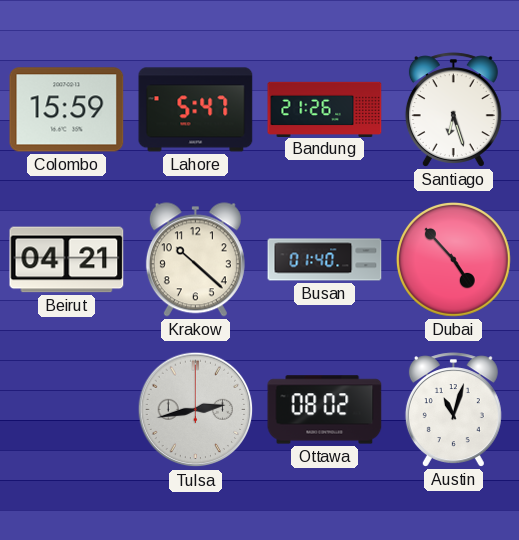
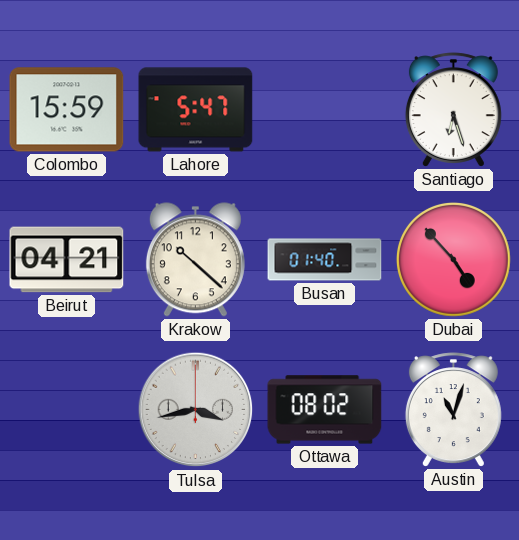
Bandung: 21:26 -> none (325, 109)
Tulsa: 2:43 -> 3:43 (196, 410)
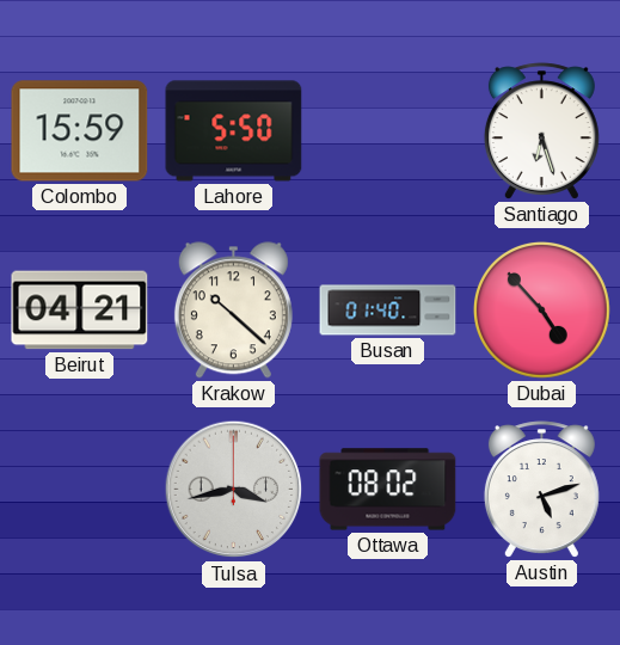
Lahore: 5:47 -> 5:50 (234, 131)
Austin: 11:03 -> 5:12 (541, 490)
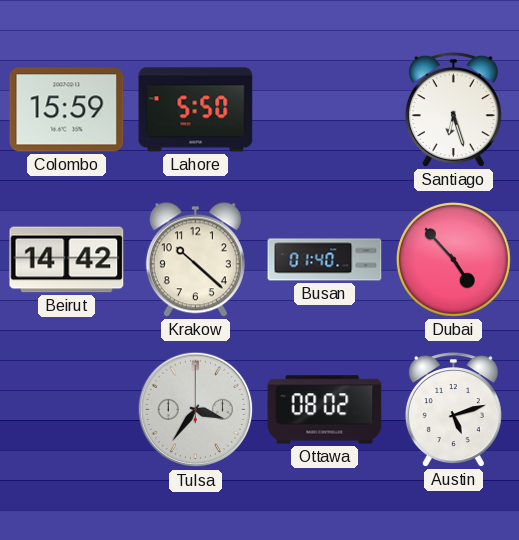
Beirut: 04:21 -> 14:42 (67, 260)
Tulsa: 3:43 -> 3:36 (196, 410)
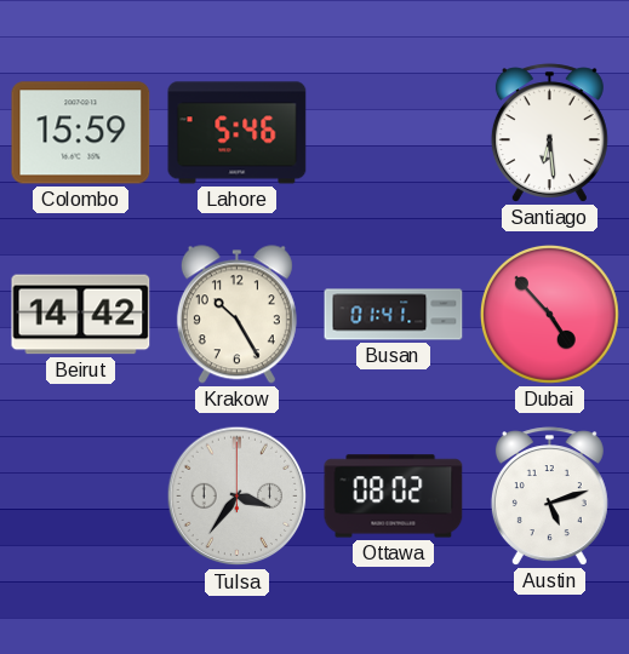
Lahore: 5:50 -> 5:46 (238, 133)
Santiago: 6:27 -> 6:29 (549, 133)
Krakow: 10:22 -> 10:25 (236, 315)
Busan: 01:40 -> 01:41 (394, 315)
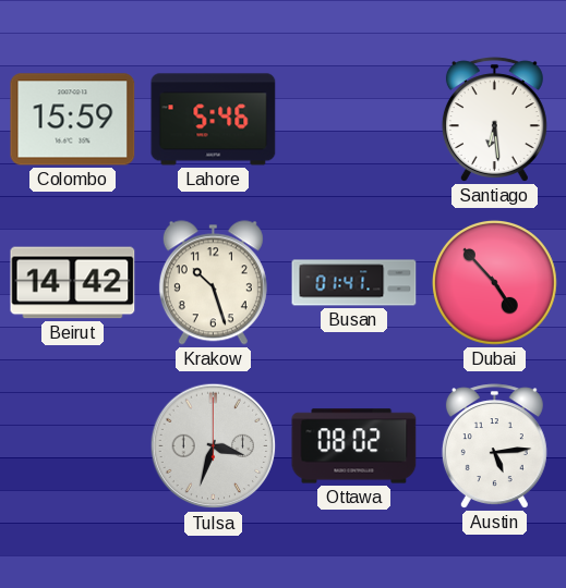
Krakow: 10:25 -> 10:27 (213, 283)
Tulsa: 3:36 -> 3:33 (214, 446)
Austin: 5:12 -> 5:14 (494, 446)
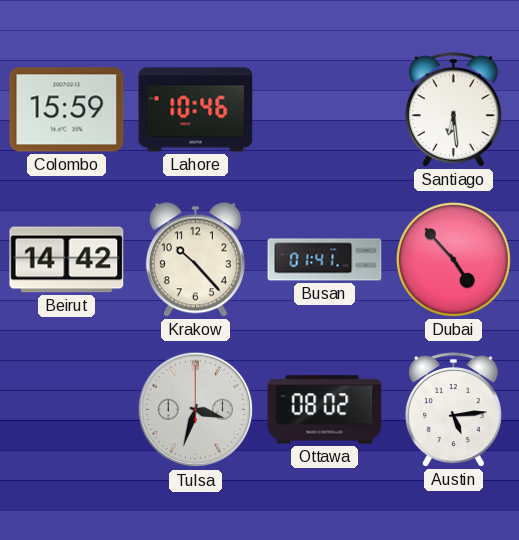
Lahore: 5:46 -> 10:46 (196, 110)
Krakow: 10:27 -> 10:23 (195, 260)
